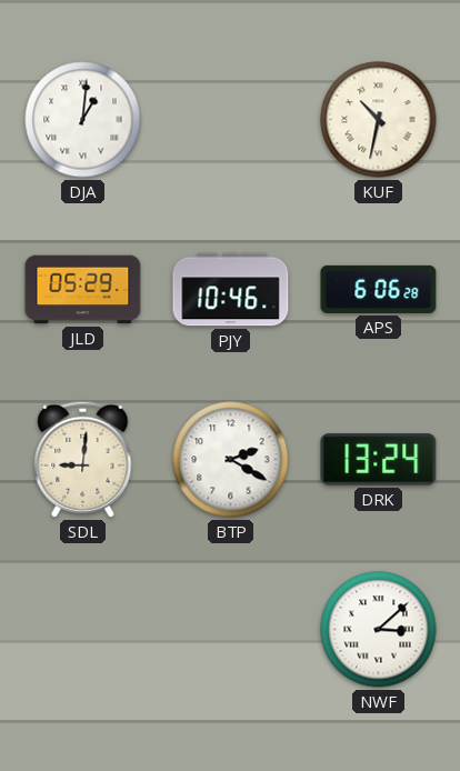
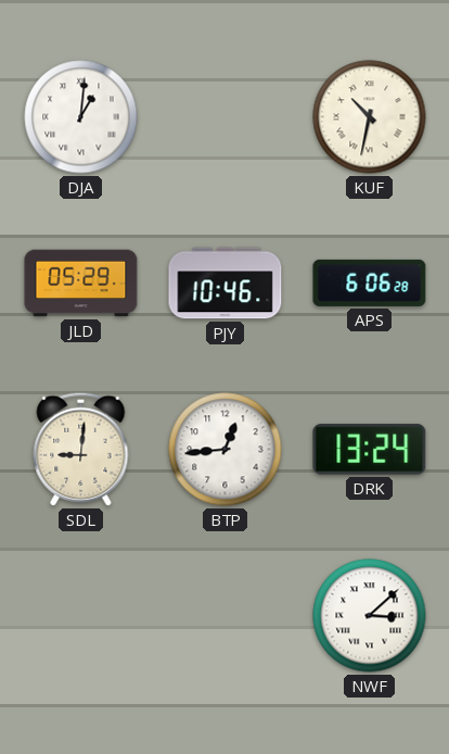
BTP: 2:20 -> 12:44 (226, 450)
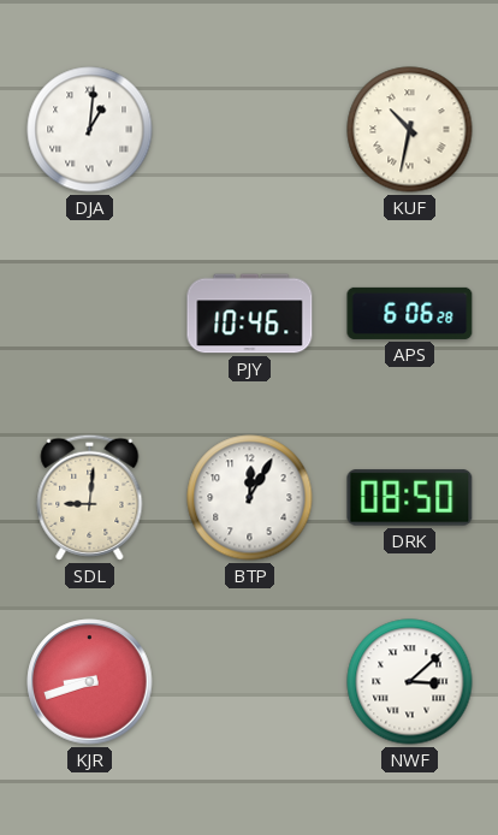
JLD: 05:29 -> none (81, 284)
BTP: 12:44 -> 12:05 (250, 498)
DRK: 13:24 -> 08:50 (410, 498)
KJR: none -> 8:42 (90, 682)
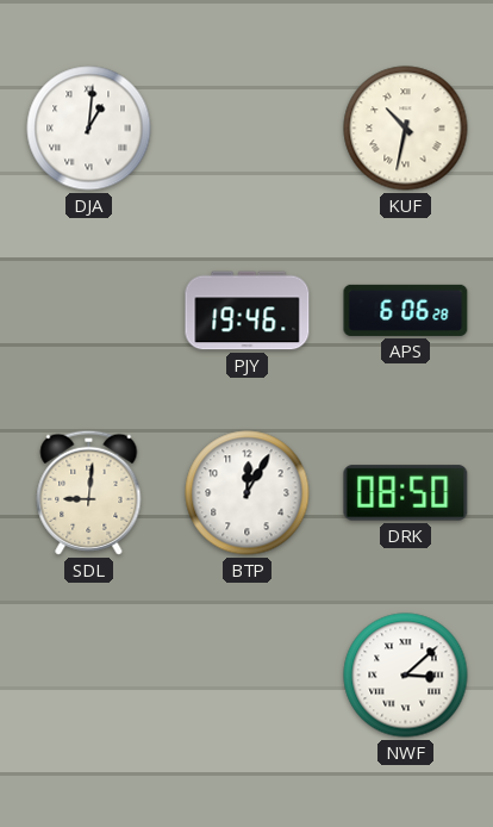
PJY: 10:46 -> 19:46 (248, 311)
KJR: 8:42 -> none (90, 682)
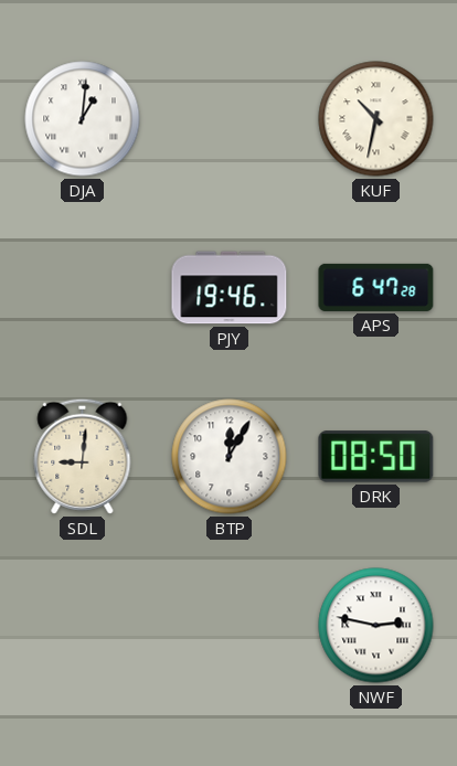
APS: 6:06 -> 6:47 (376, 287)
NWF: 3:08 -> 2:47 (376, 626)
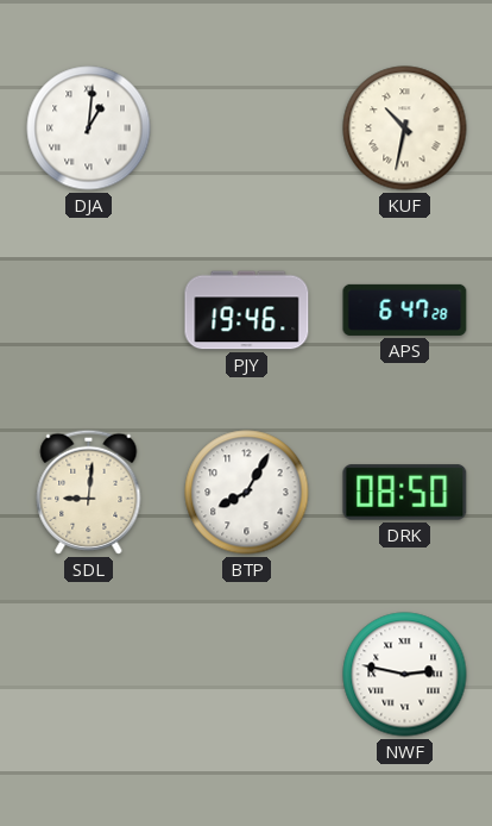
BTP: 12:05 -> 8:05 (247, 493)
